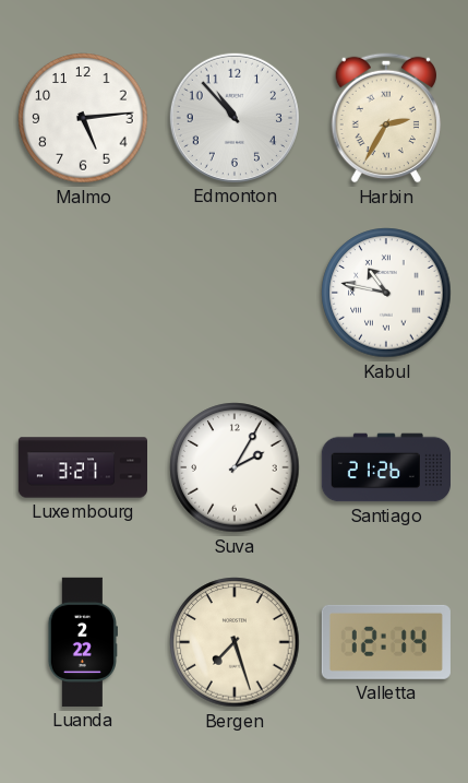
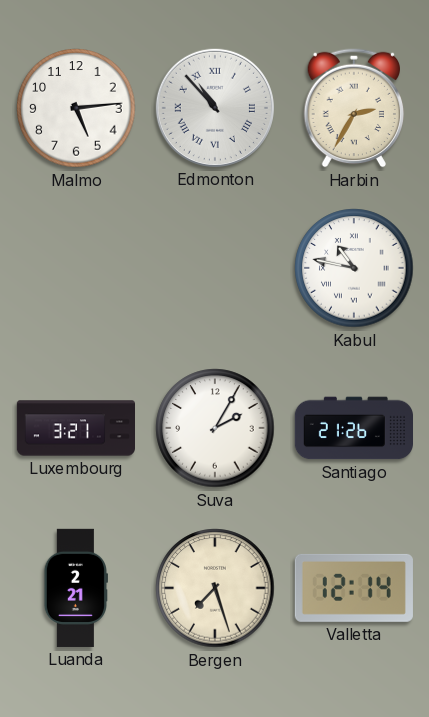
Edmonton numerals: Arabic -> Roman (215, 108)
Luanda: 2:22 -> 2:21 (76, 588)
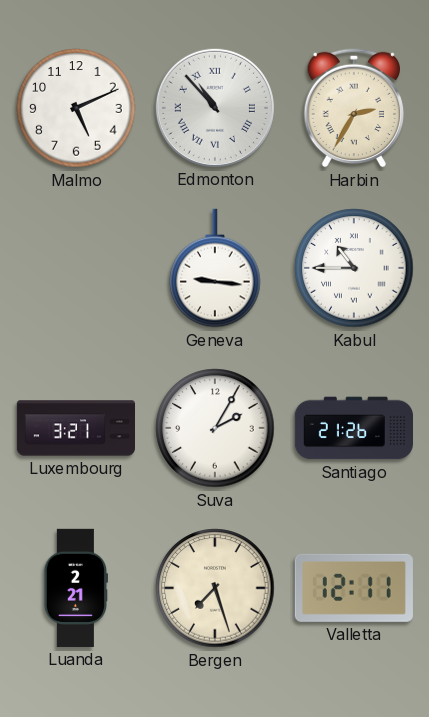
Malmo: 5:14 -> 5:11 (76, 108)
Geneva: none -> 9:16 (215, 268)
Kabul: 10:47 -> 10:45 (354, 268)
Valletta: 12:14 -> 12:11 (354, 588)
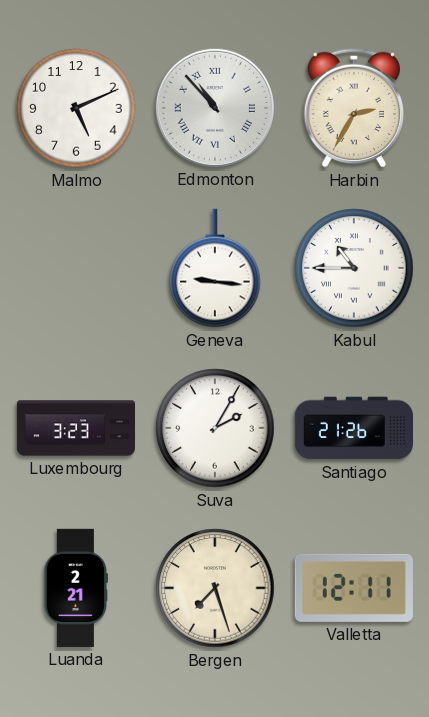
Luxembourg: 3:21 -> 3:23 (75, 428)
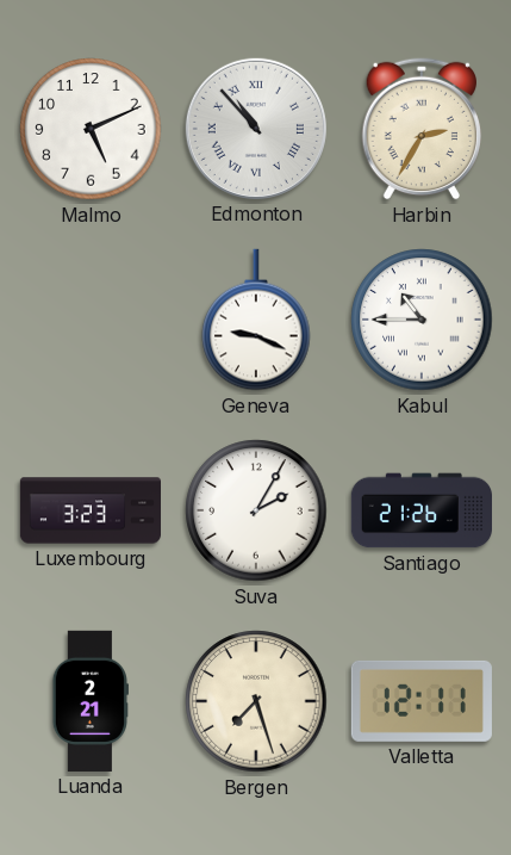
Geneva: 9:16 -> 9:19 (256, 320)
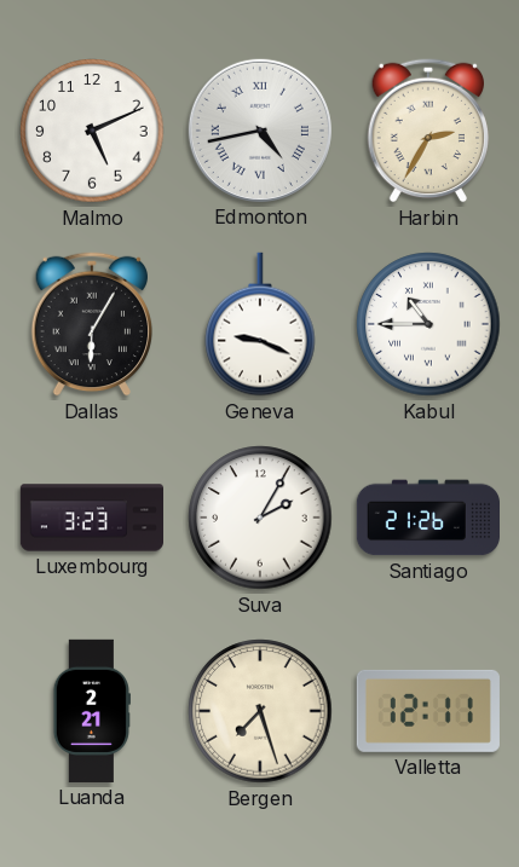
Edmonton: 10:53 -> 4:43 (260, 131)
Dallas: none -> 6:05 (92, 324)
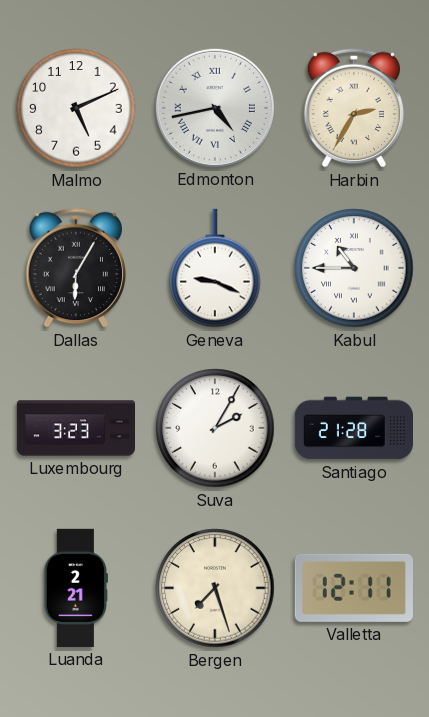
Santiago: 21:26 -> 21:28 (353, 428)
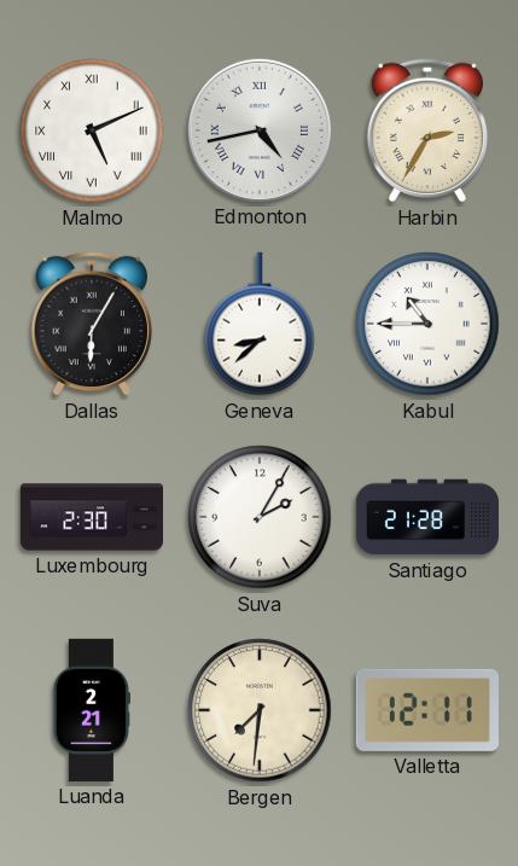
Malmo numerals: Arabic -> Roman (92, 130)
Geneva: 9:19 -> 8:38 (260, 324)
Luxembourg: 3:23 -> 2:30 (91, 517)
Bergen: 7:27 -> 7:31 (260, 710)
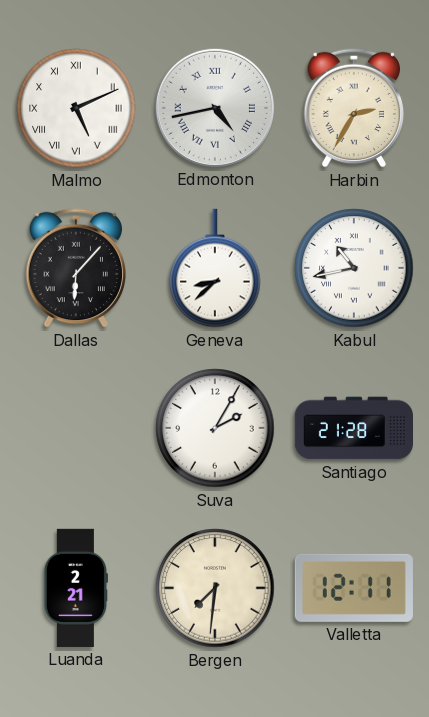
Dallas: 6:05 -> 6:07 (76, 268)
Kabul: 10:45 -> 10:43 (354, 268)
Luxembourg: 2:30 -> none (91, 517)
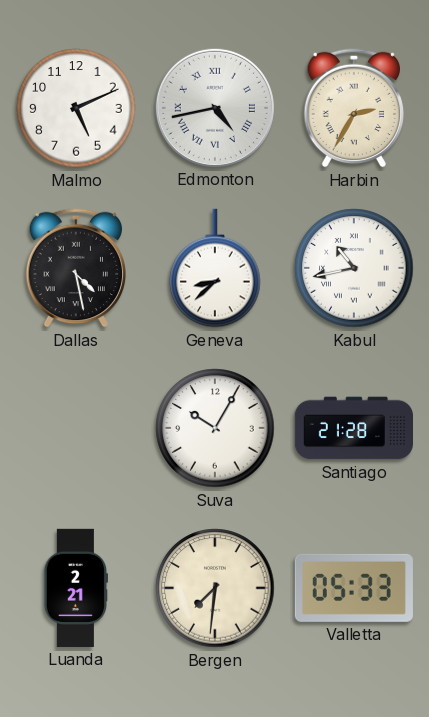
Malmo numerals: Roman -> Arabic (76, 108)
Dallas: 6:07 -> 4:28 (76, 268)
Suva: 2:05 -> 10:05 (215, 428)
Valletta: 12:11 -> 05:33 (354, 588)
